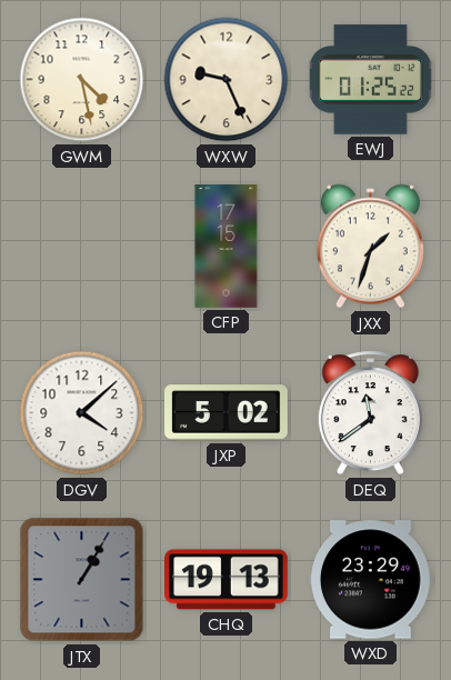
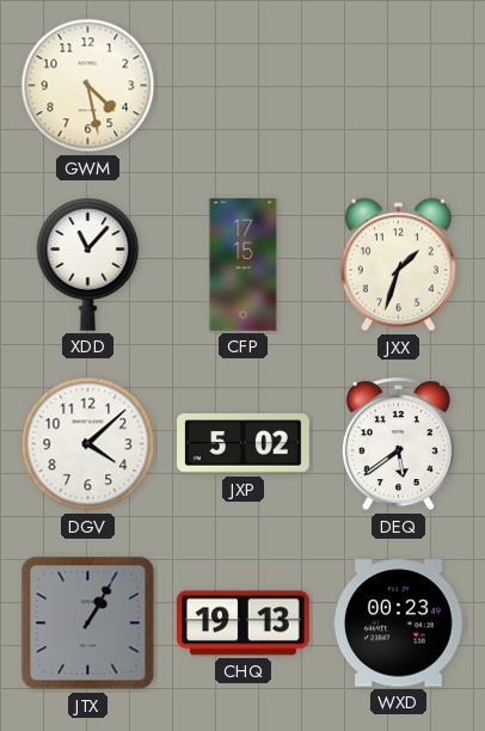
WXW: 9:26 -> none (227, 80)
EWJ: 01:25 -> none (370, 80)
XDD: none -> 11:07 (88, 264)
DEQ: 11:39 -> 5:39 (398, 444)
WXD: 23:29 -> 00:23 (399, 623)
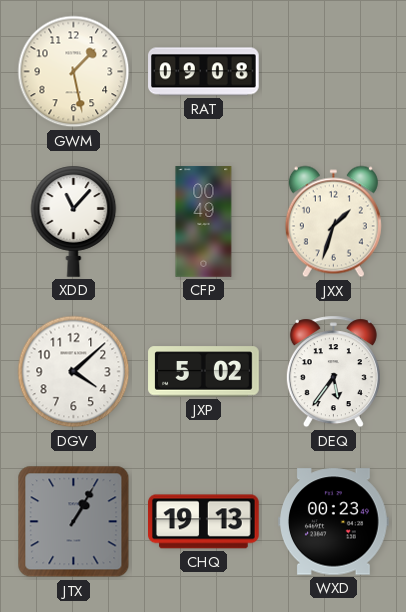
GWM: 4:28 -> 1:28 (74, 72)
RAT: none -> 09:08 (204, 72)
CFP: 17:15 -> 00:49 (204, 222)
DEQ: 5:39 -> 5:36 (333, 372)
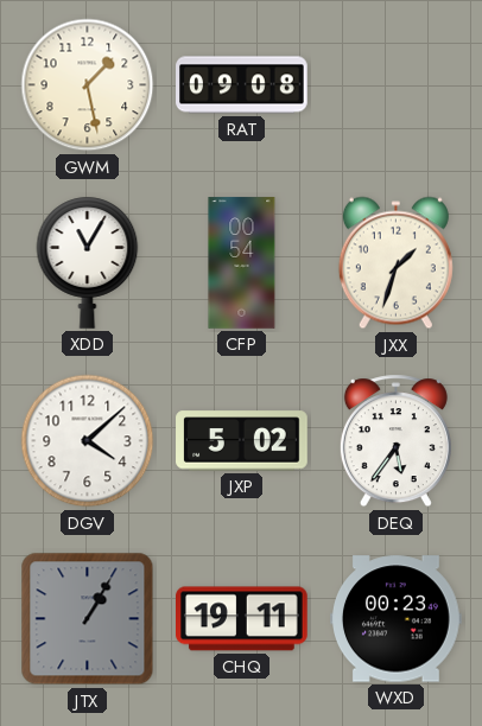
XDD: 11:07 -> 11:05 (88, 262)
CFP: 00:49 -> 00:54 (242, 263)
CHQ: 19:13 -> 19:11 (242, 619)
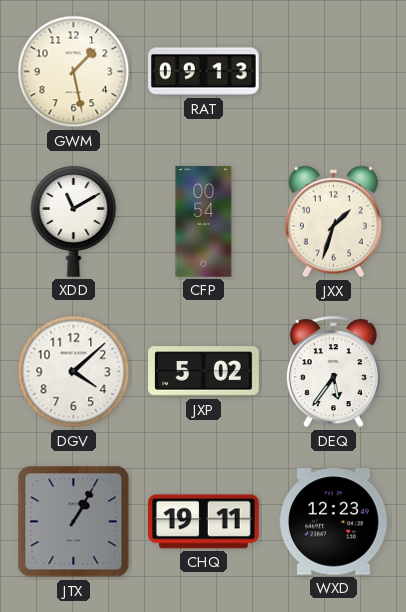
RAT: 09:08 -> 09:13 (204, 72)
XDD: 11:05 -> 11:10 (74, 221)
WXD: 00:23 -> 12:23 (334, 522)
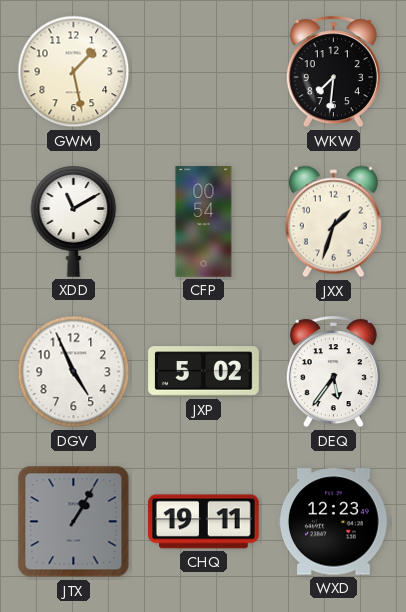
RAT: 09:13 -> none (204, 72)
WKW: none -> 7:31 (333, 72)
DGV: 4:08 -> 4:56 (74, 372)
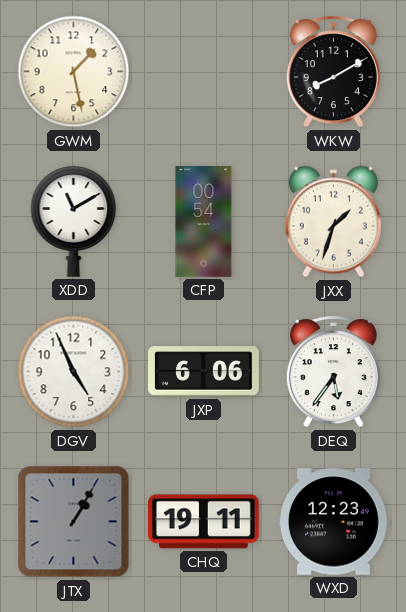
WKW: 7:31 -> 8:10 (333, 72)
JXP: 5:02 -> 6:06 (204, 372)
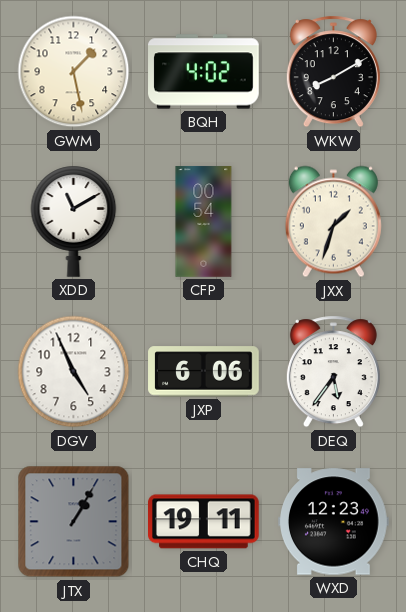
BQH: none -> 4:02 (204, 72)
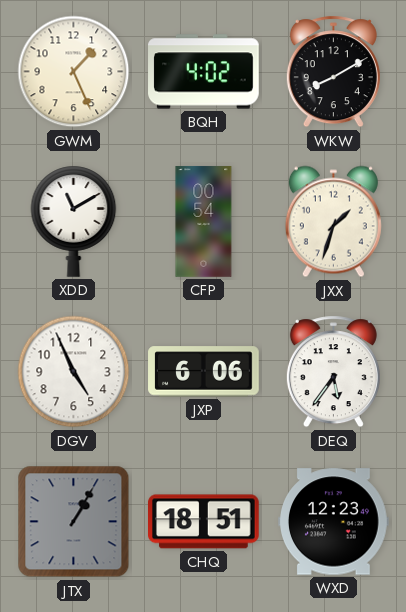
GWM: 1:28 -> 1:26 (74, 72)
CHQ: 19:11 -> 18:51 (204, 522)
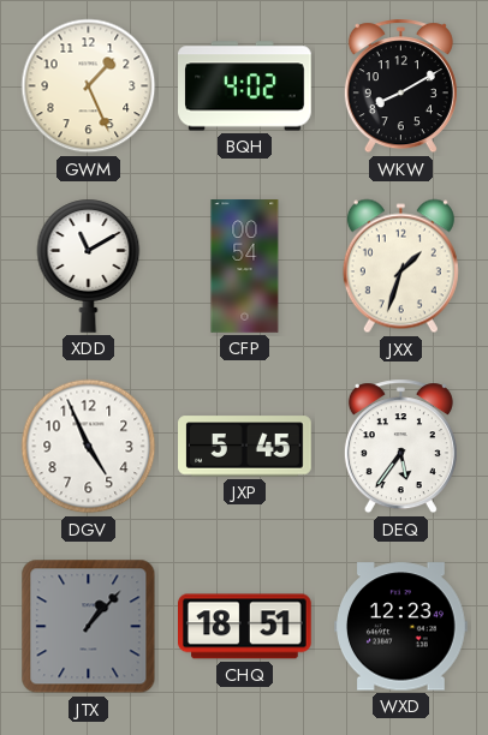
JXP: 6:06 -> 5:45 (245, 447)
JTX: 1:05 -> 1:07 (89, 627)
